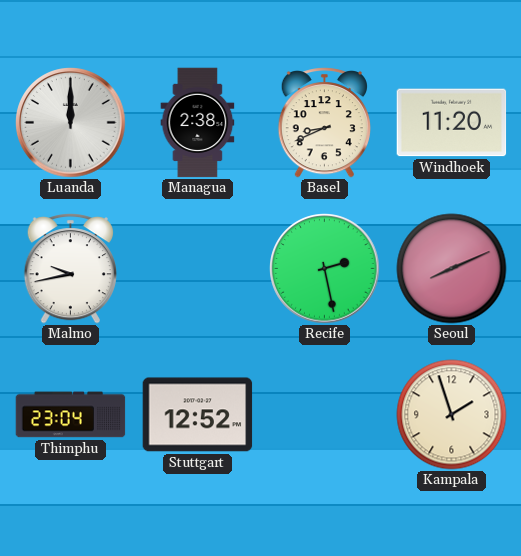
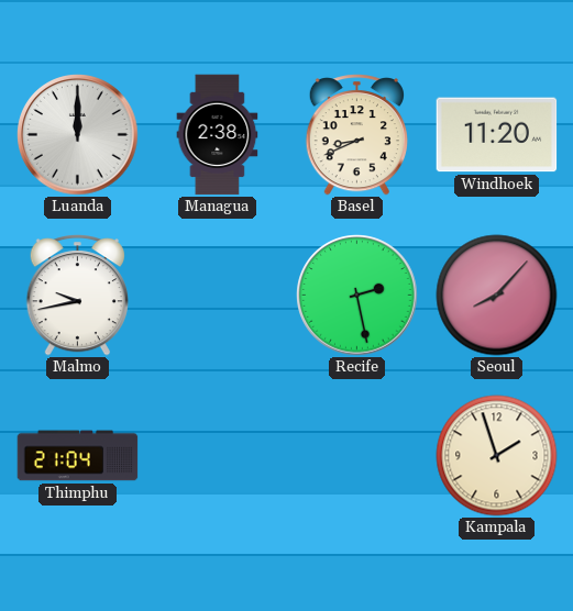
Seoul: 8:11 -> 8:07 (497, 296)
Thimphu: 23:04 -> 21:04 (78, 456)
Stuttgart: 12:52 -> none (198, 415)
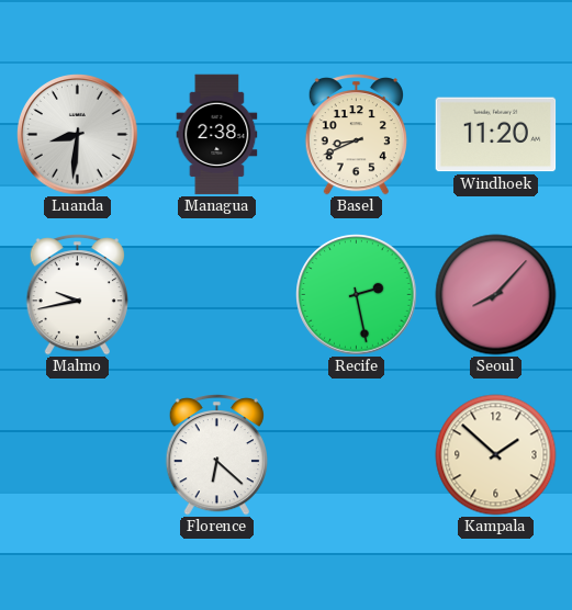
Luanda: 12:00 -> 8:31 (78, 135)
Thimphu: 21:04 -> none (78, 456)
Florence: none -> 6:22 (216, 455)
Kampala: 1:57 -> 1:52 (496, 455)
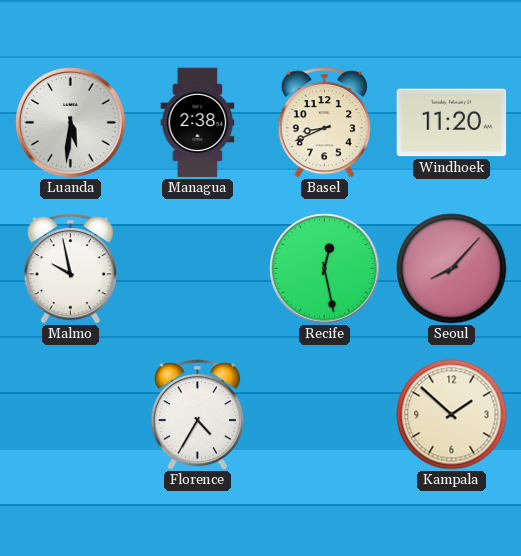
Luanda: 8:31 -> 5:31 (71, 123)
Malmo: 9:43 -> 9:58 (70, 269)
Recife: 2:28 -> 12:28 (325, 269)
Florence: 6:22 -> 4:35 (197, 415)
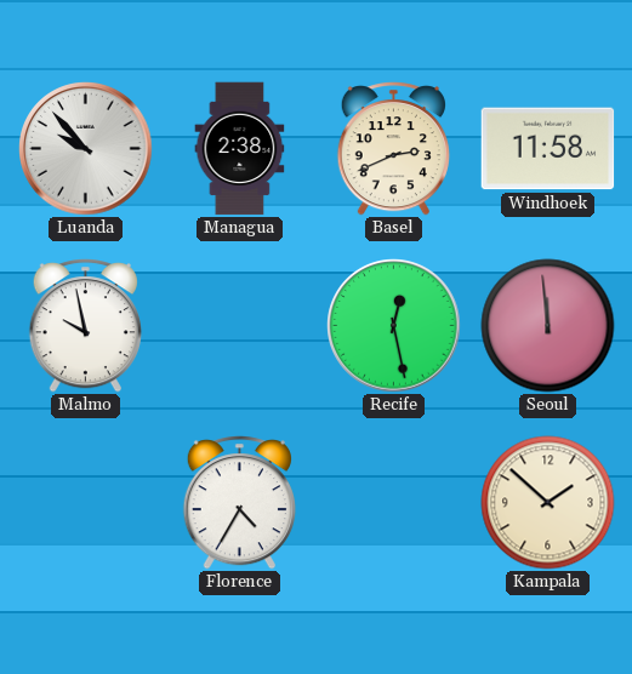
Luanda: 5:31 -> 9:53 (86, 149)
Basel: 8:41 -> 2:41 (393, 149)
Windhoek: 11:20 -> 11:58 (548, 149)
Seoul: 8:07 -> 11:59 (548, 326)
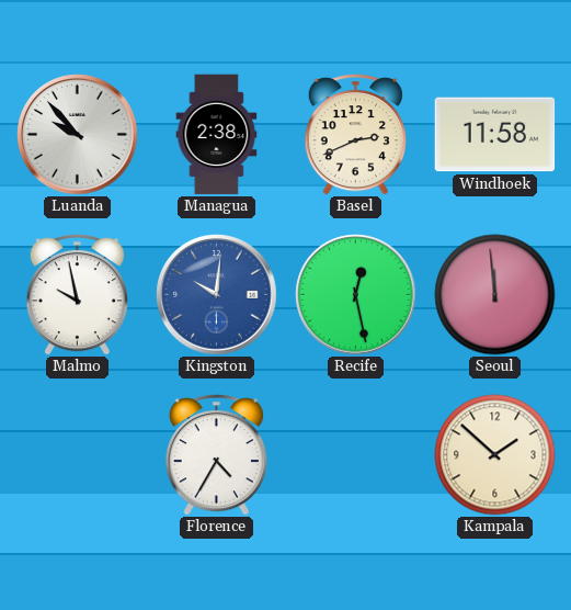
Kingston: none -> 10:01 (217, 295)
